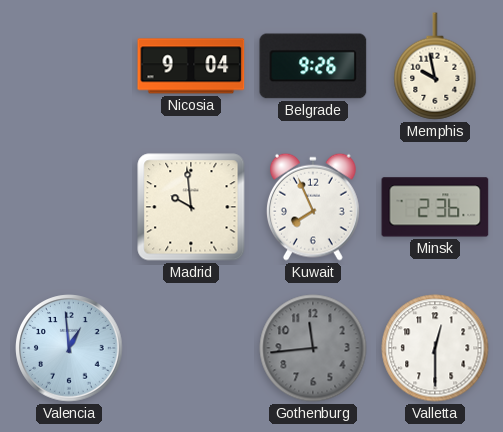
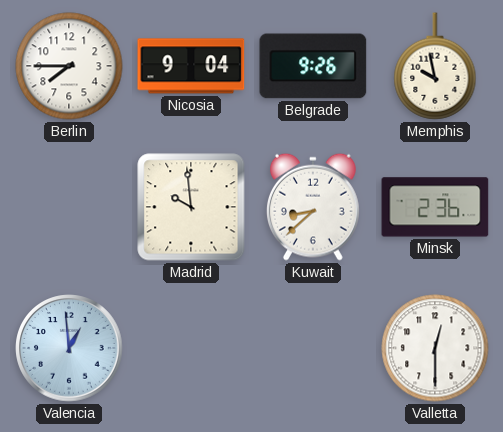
Berlin: none -> 7:45 (69, 66)
Kuwait: 7:56 -> 8:38 (313, 207)
Gothenburg: 11:44 -> none (313, 348)
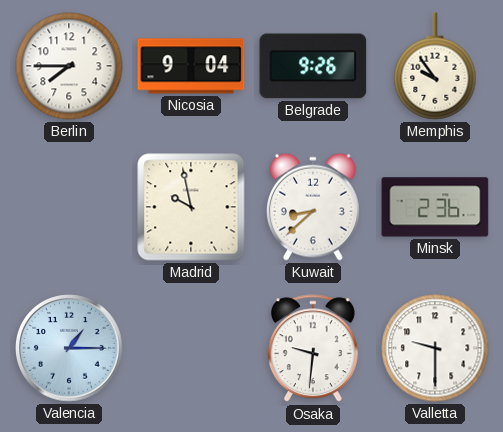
Memphis: 9:58 -> 9:54 (435, 66)
Madrid: 9:59 -> 9:58 (191, 207)
Valencia: 12:59 -> 1:15 (69, 348)
Osaka: none -> 9:31 (313, 349)
Valletta: 12:30 -> 9:30 (435, 348)
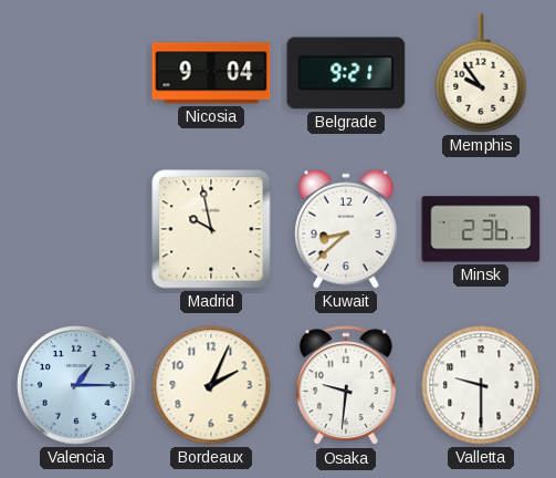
Berlin: 7:45 -> none (69, 66)
Belgrade: 9:26 -> 9:21 (346, 73)
Bordeaux: none -> 2:04 (211, 385)
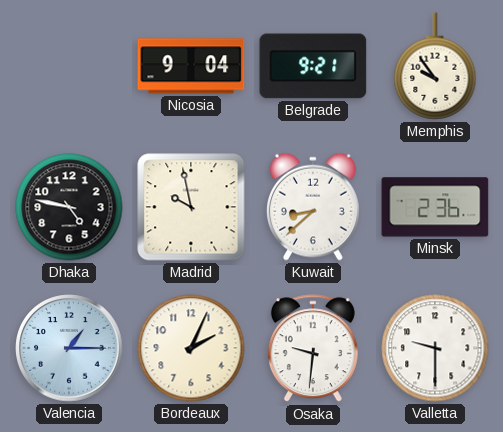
Dhaka: none -> 4:47 (69, 207)
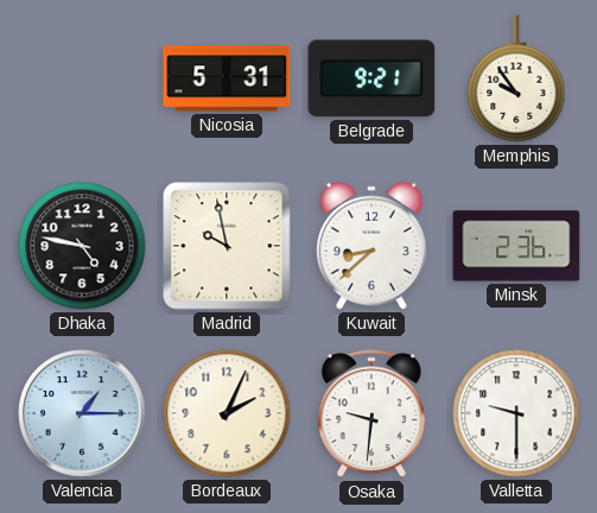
Nicosia: 9:04 -> 5:31 (227, 78)
